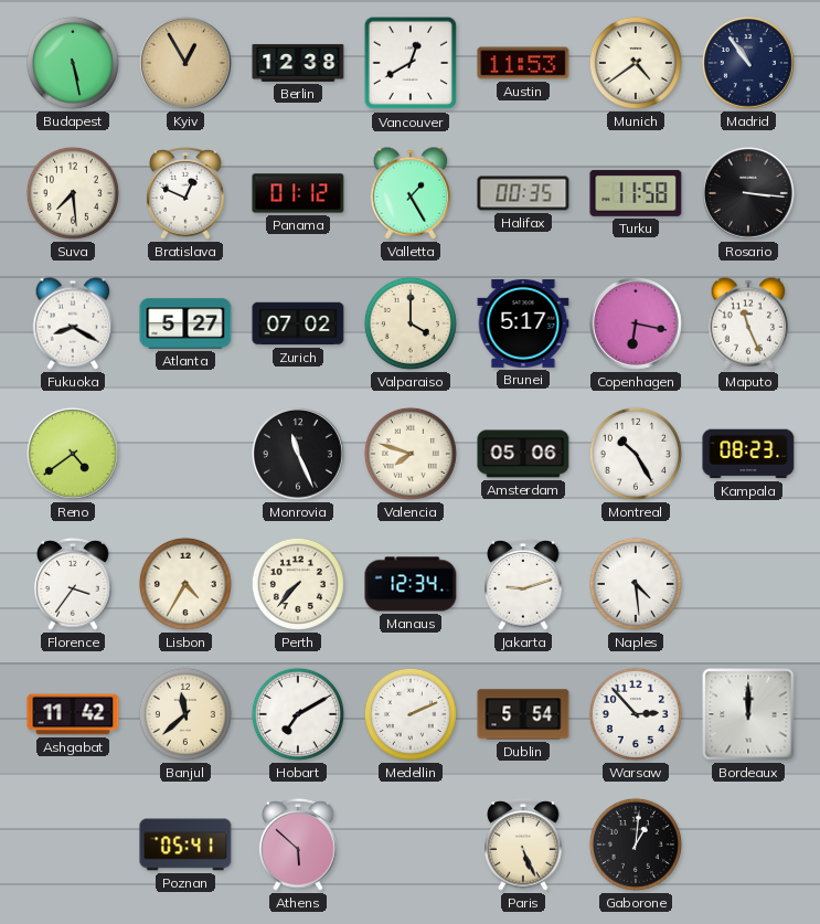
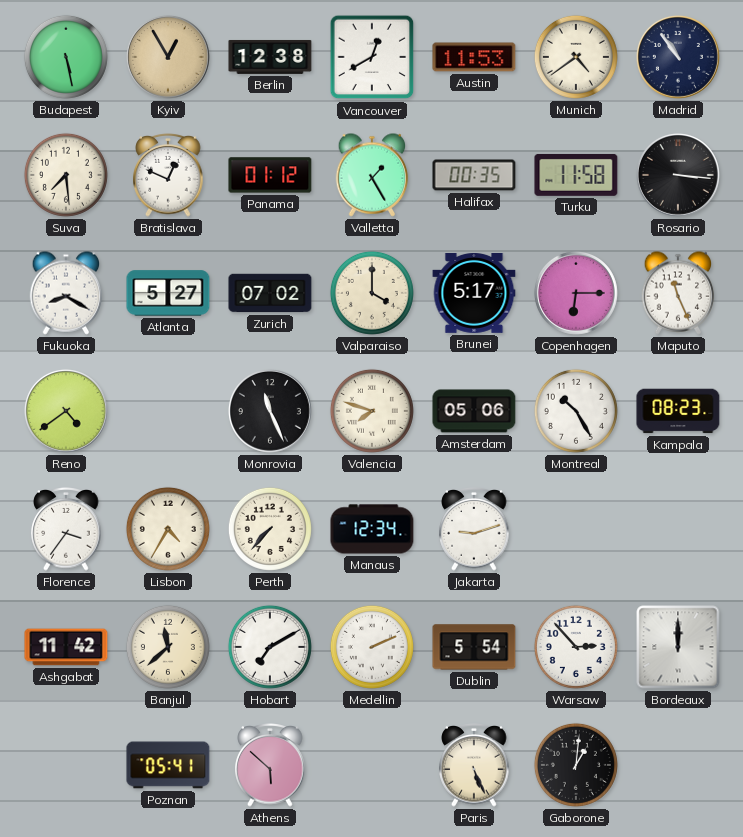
Copenhagen: 6:17 -> 6:15 (576, 293)
Naples: 4:29 -> none (636, 584)
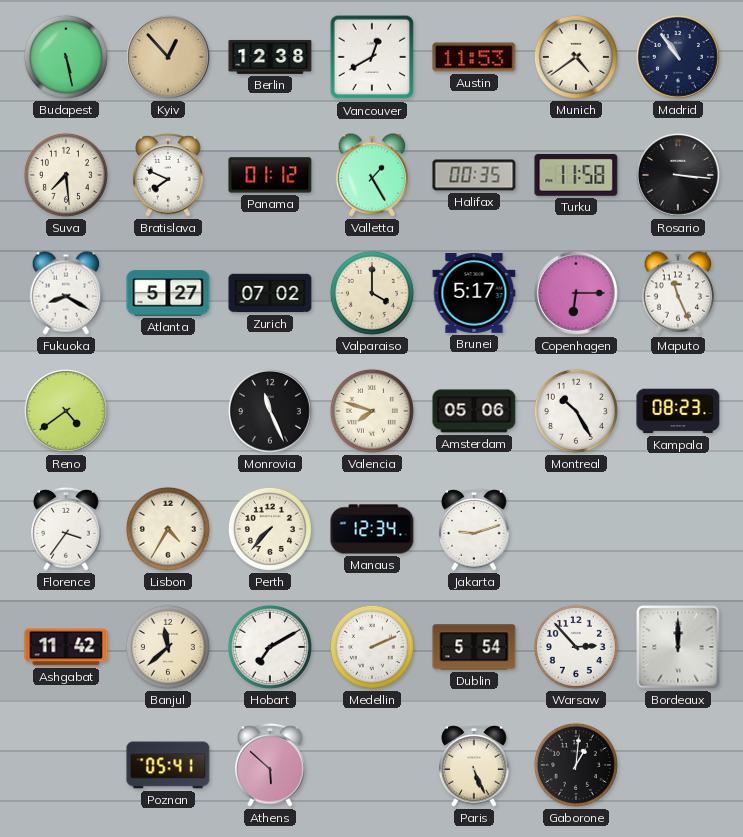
Kyiv: 12:55 -> 12:53 (168, 57)
Bratislava: 12:49 -> 7:49 (168, 175)
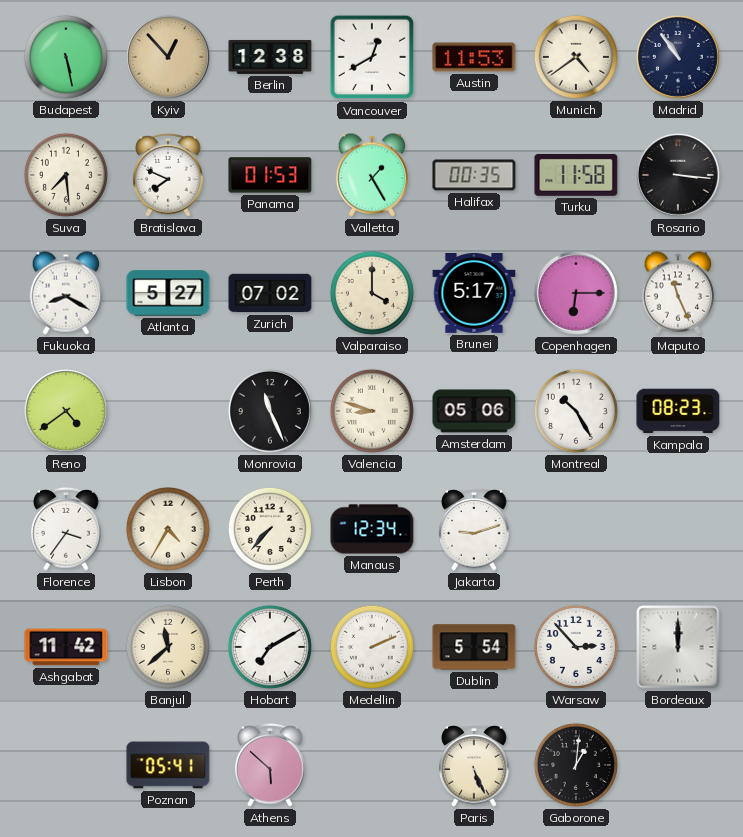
Panama: 01:12 -> 01:53 (270, 175)
Valencia: 7:48 -> 8:48 (372, 411)
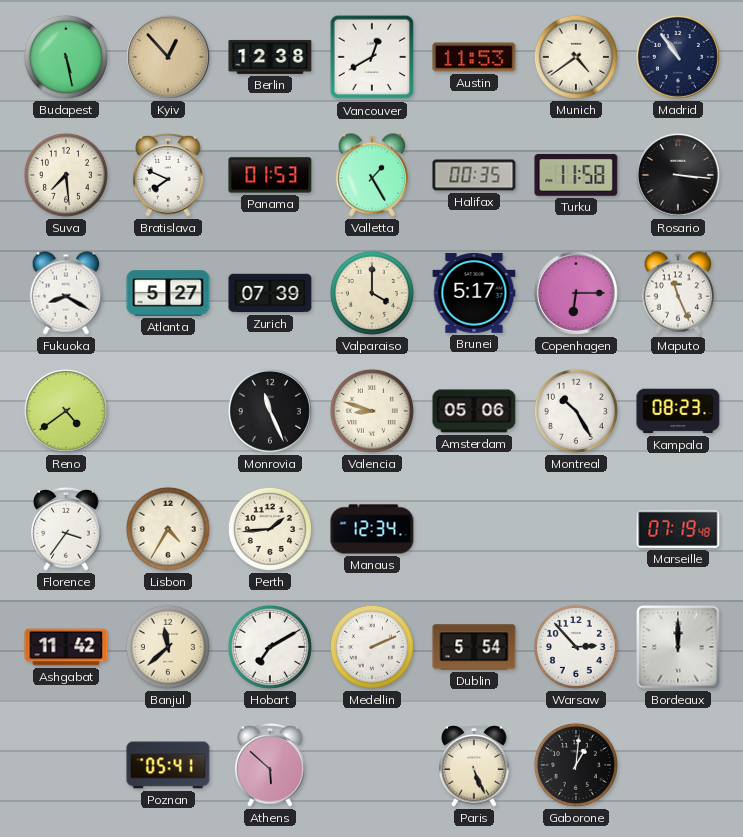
Zurich: 07:02 -> 07:39 (270, 293)
Perth: 7:37 -> 1:44 (270, 529)
Jakarta: 9:12 -> none (474, 529)
Marseille: none -> 07:19 (678, 529)
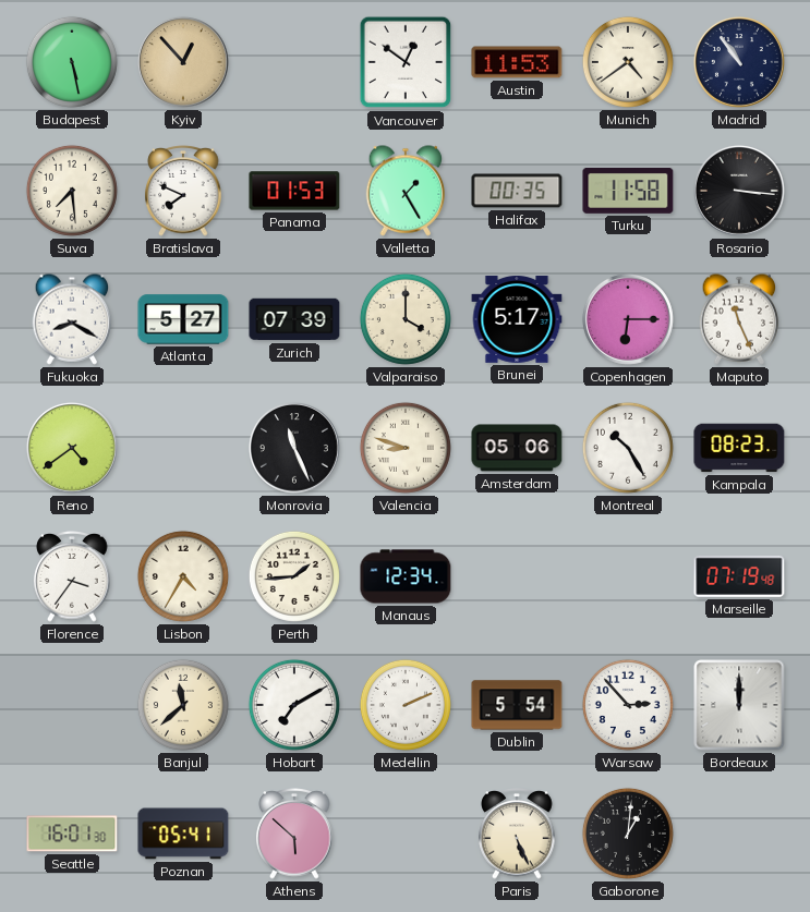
Berlin: 12:38 -> none (270, 57)
Vancouver: 12:40 -> 12:51 (406, 62)
Ashgabat: 11:42 -> none (66, 647)
Seattle: none -> 16:01 (72, 834)
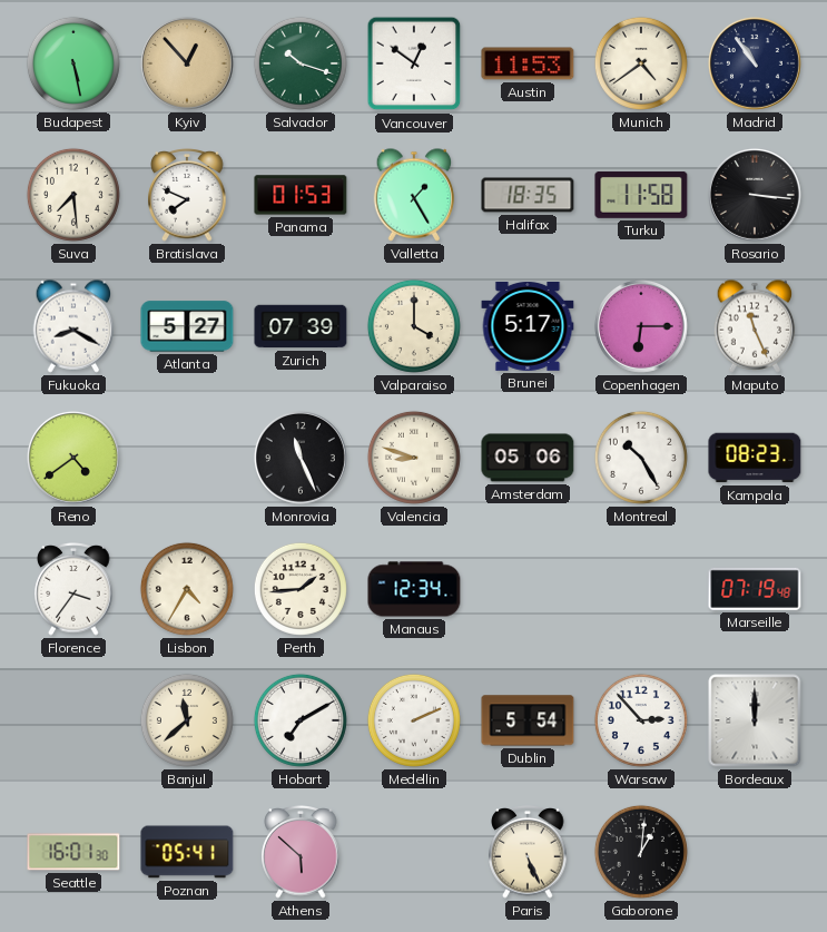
Salvador: none -> 10:18 (301, 63)
Halifax: 00:35 -> 18:35 (528, 195)
